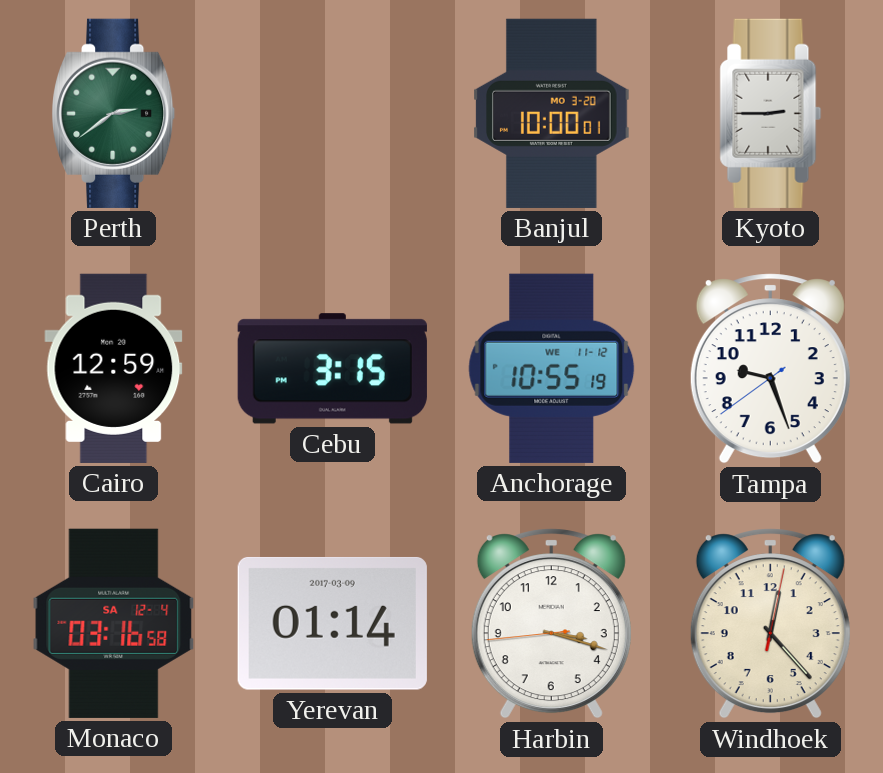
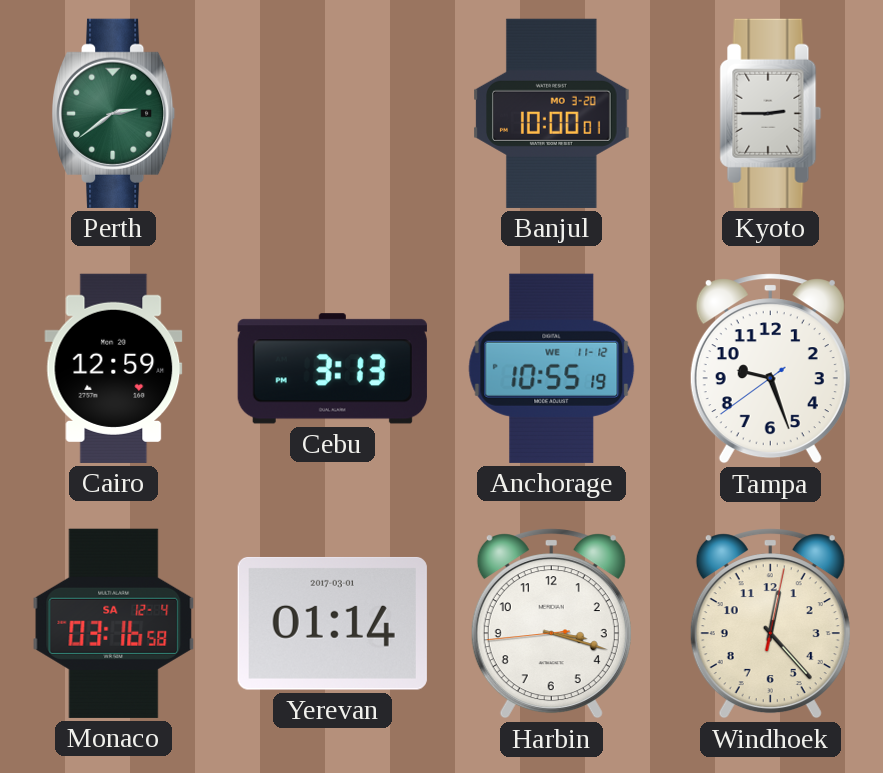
Cebu: 3:15 -> 3:13 (332, 369)
Yerevan date: 2017-03-09 -> 2017-03-01 (332, 623)
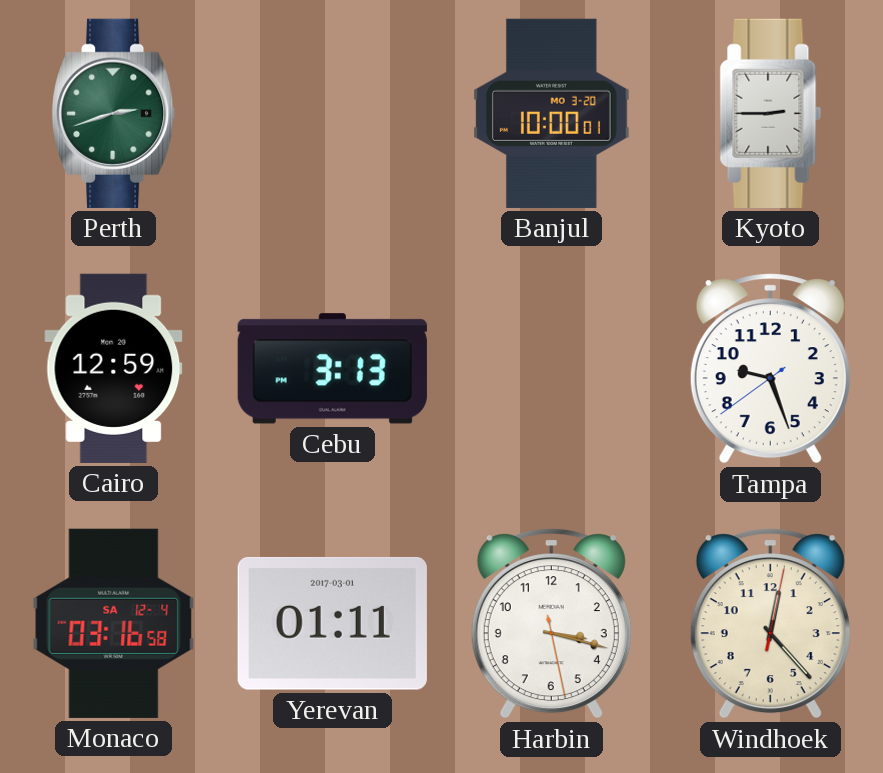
Perth: 2:39 -> 2:42 (114, 113)
Anchorage: 10:55 -> none (552, 368)
Yerevan: 01:14 -> 01:11 (332, 623)
Harbin: 3:17:44 -> 3:17:28 (551, 624)
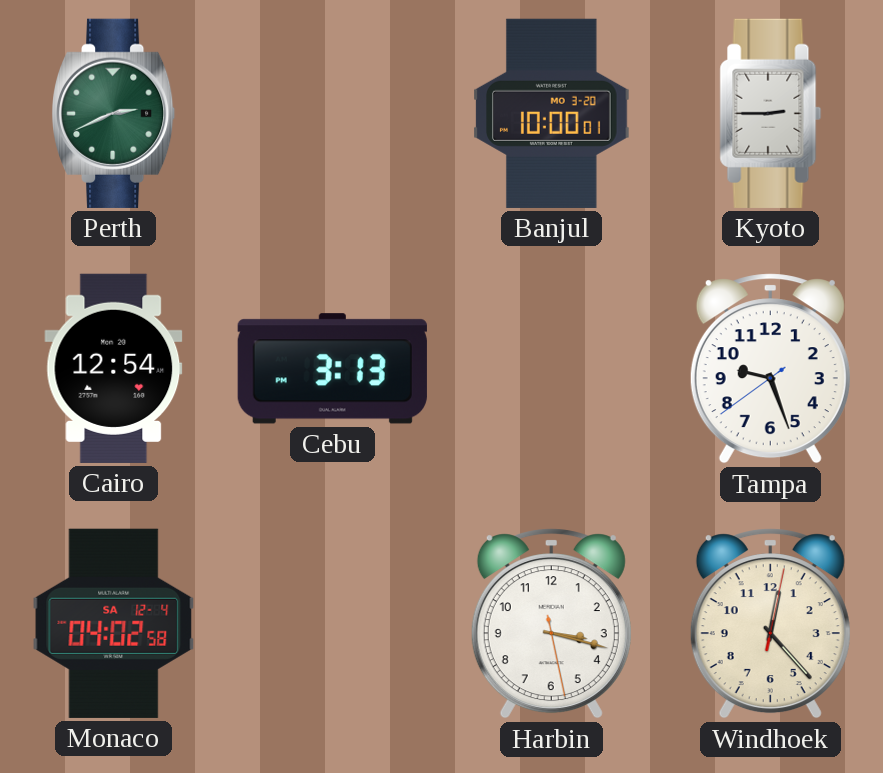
Perth: 2:42 -> 2:41 (114, 113)
Cairo: 12:59 -> 12:54 (114, 368)
Monaco: 03:16 -> 04:02 (114, 623)
Yerevan: 01:11 -> none (332, 623)
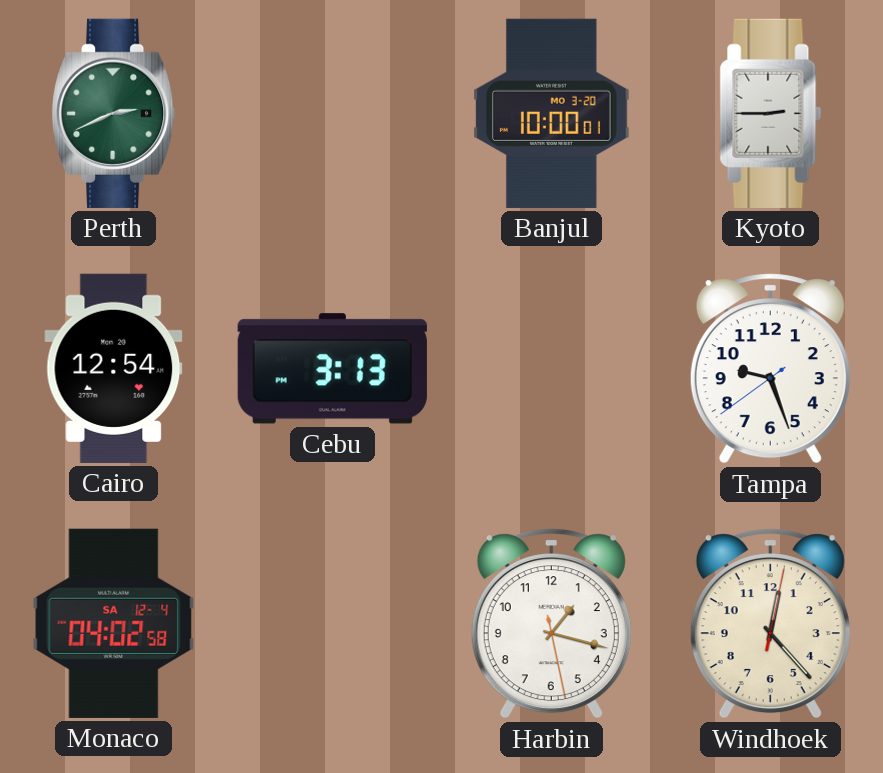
Harbin: 3:17 -> 1:17 (551, 624)
